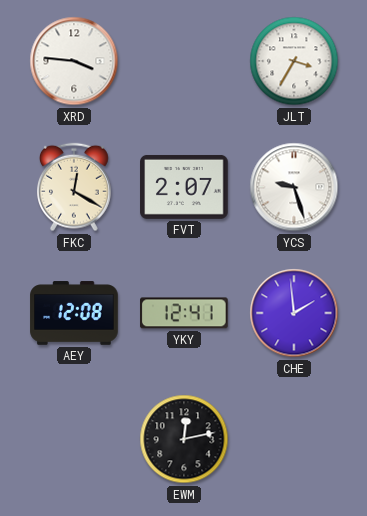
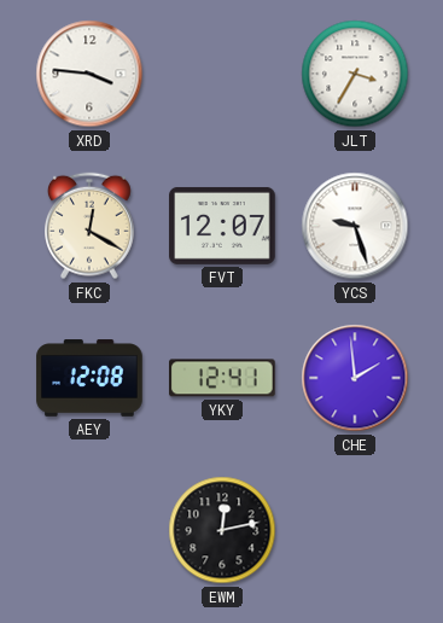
FVT: 2:07 -> 12:07 (222, 226)
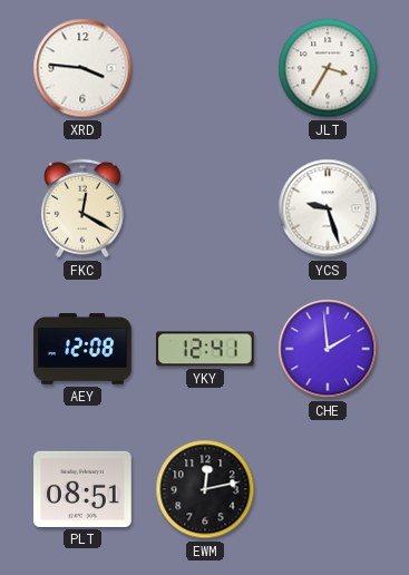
FVT: 12:07 -> none (222, 226)
PLT: none -> 08:51 (82, 489)
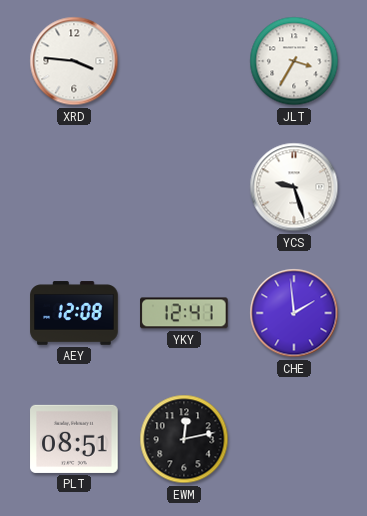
FKC: 12:20 -> none (84, 208)
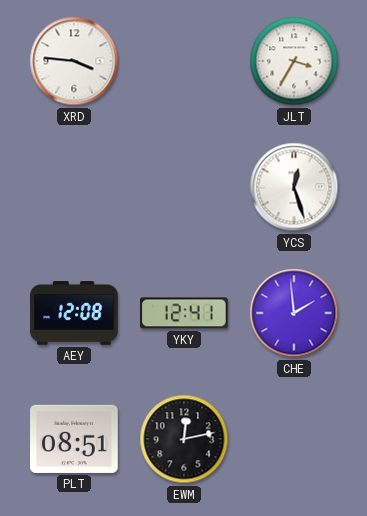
YCS: 9:27 -> 12:27 (294, 187)
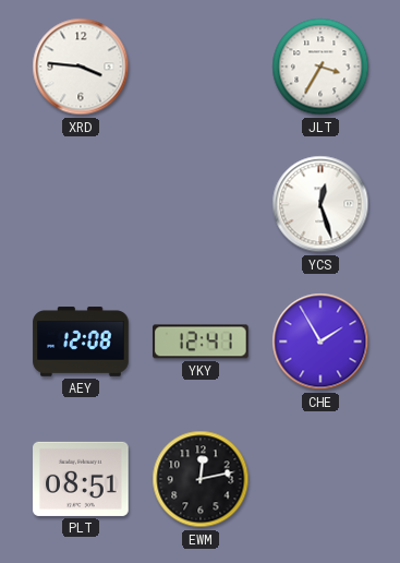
CHE: 1:59 -> 1:55 (320, 342)
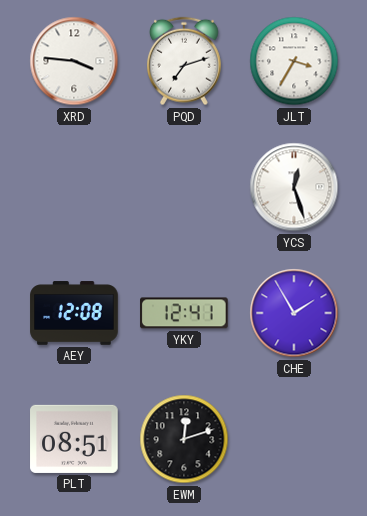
PQD: none -> 7:12 (185, 61)
EWM: 12:13 -> 12:12 (184, 439)
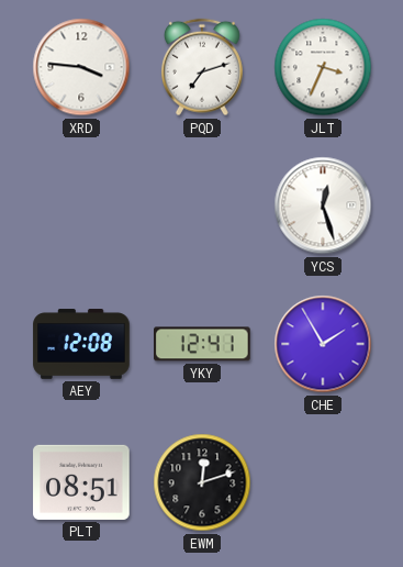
JLT: 3:35 -> 3:34 (323, 67)
